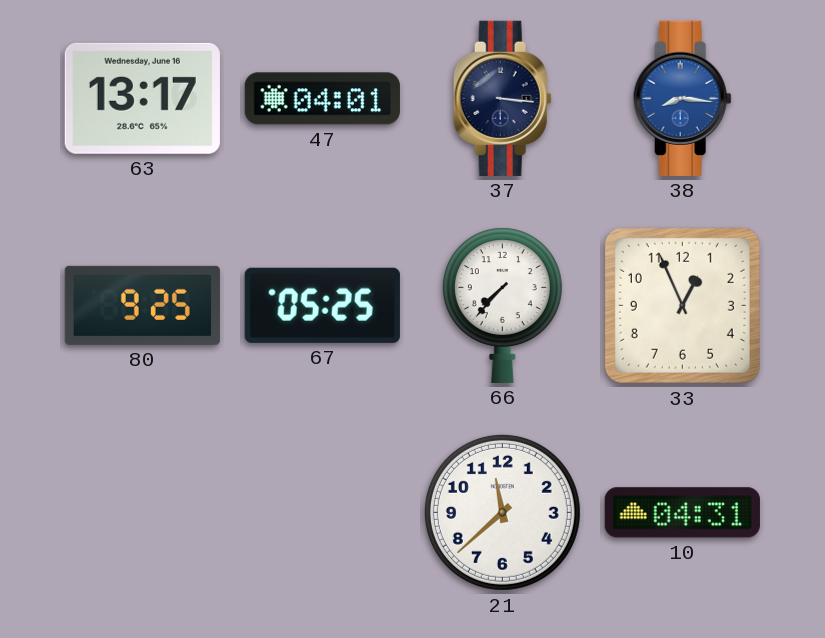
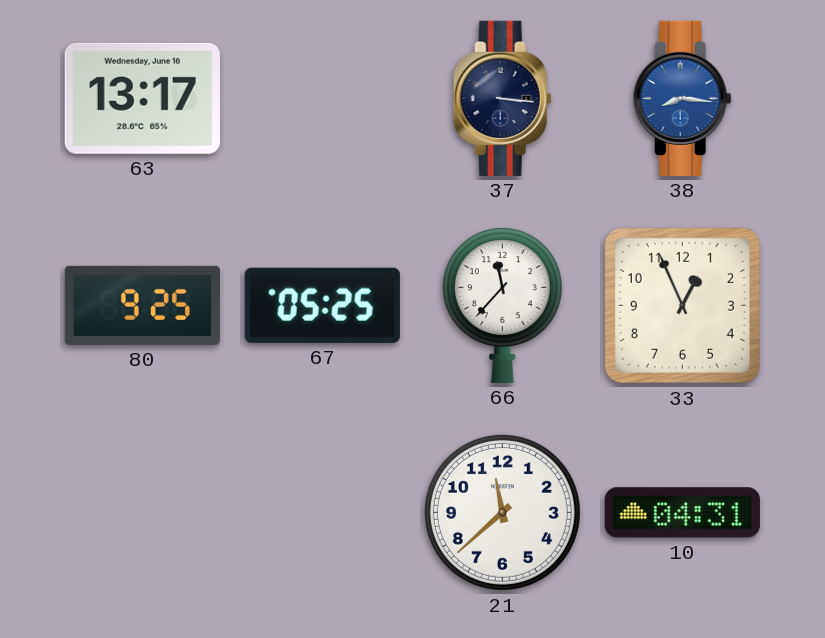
47: 04:01 -> none (322, 99)
66: 7:37 -> 11:37 (502, 305)
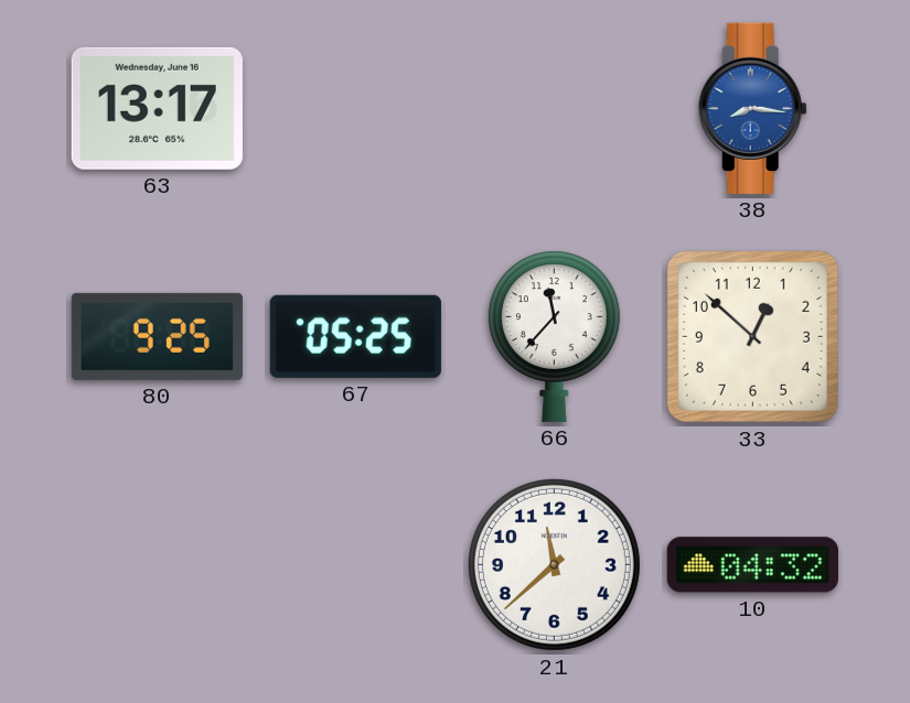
37: 3:16 -> none (502, 98)
33: 12:56 -> 12:52 (752, 336)
10: 04:31 -> 04:32 (752, 565)
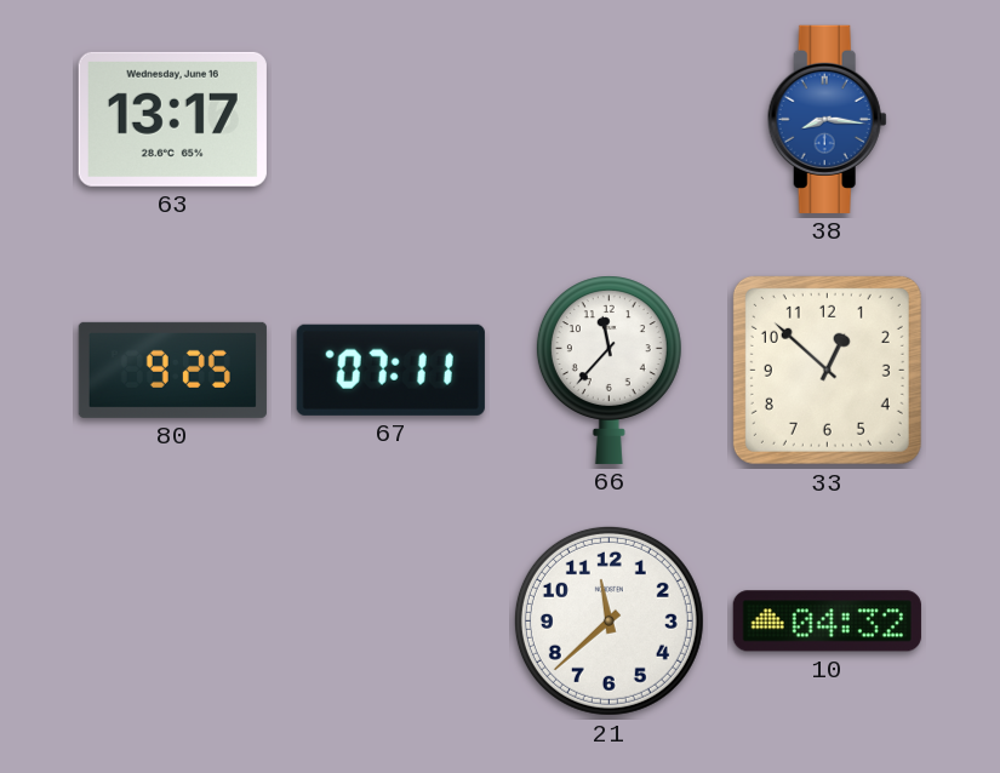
67: 05:25 -> 07:11 (390, 370)
